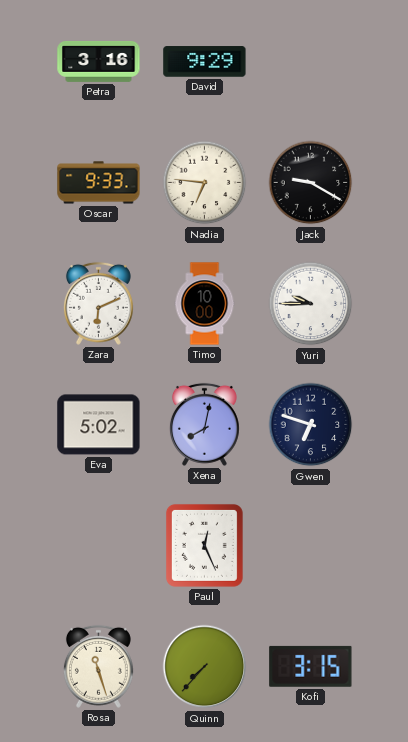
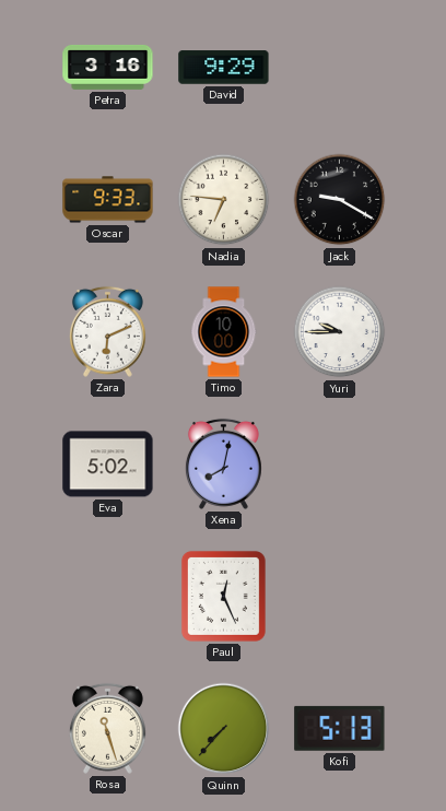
Gwen: 6:48 -> none (311, 425)
Kofi: 3:15 -> 5:13 (340, 728)
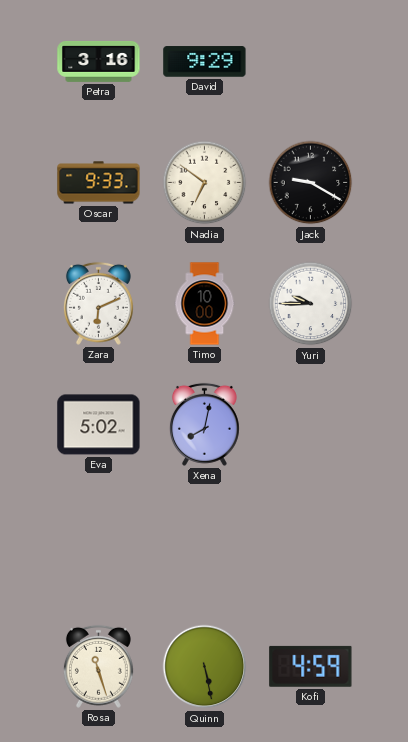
Nadia: 6:46 -> 6:51 (205, 183)
Paul: 12:26 -> none (223, 596)
Quinn: 7:37 -> 5:28 (205, 667)
Kofi: 5:13 -> 4:59 (311, 666)
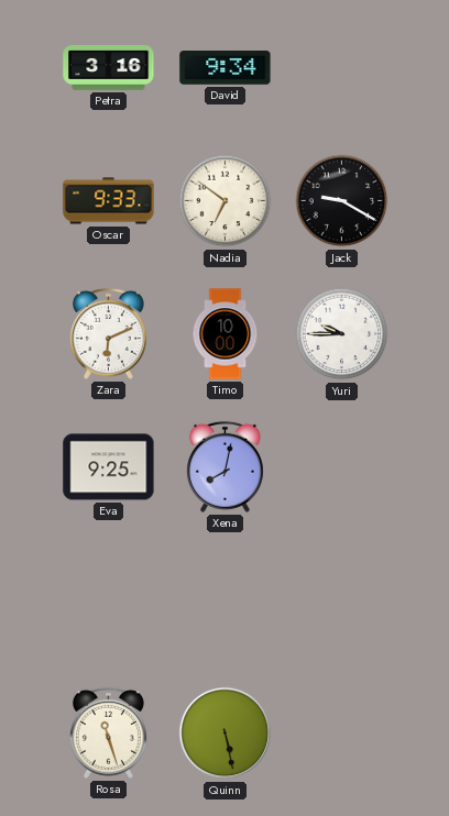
David: 9:29 -> 9:34 (226, 68)
Eva: 5:02 -> 9:25 (109, 467)
Kofi: 4:59 -> none (311, 666)
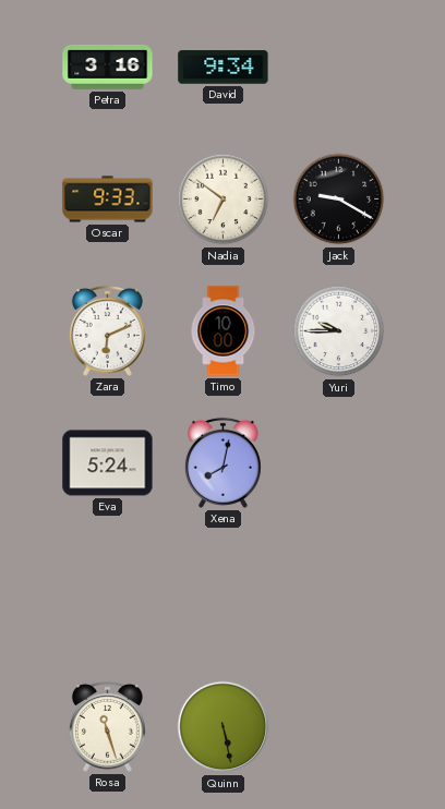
Eva: 9:25 -> 5:24 (108, 463)
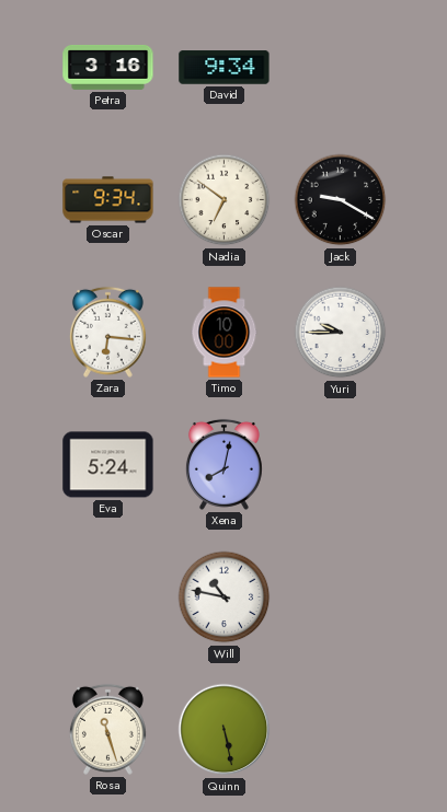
Oscar: 9:33 -> 9:34 (108, 200)
Zara: 6:11 -> 6:16 (107, 332)
Will: none -> 10:47 (225, 598)
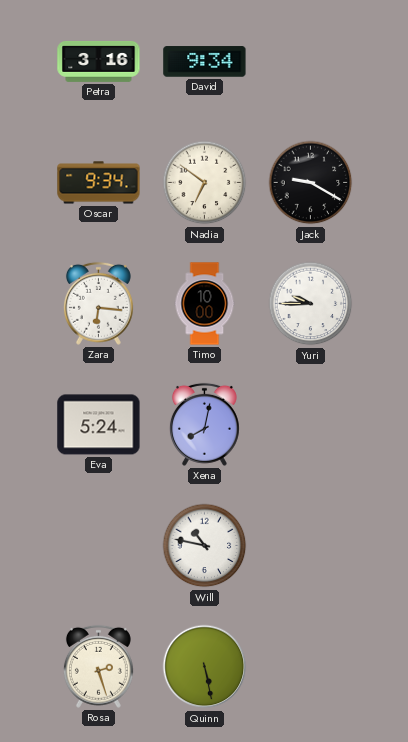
Rosa: 11:27 -> 2:27 (98, 666)
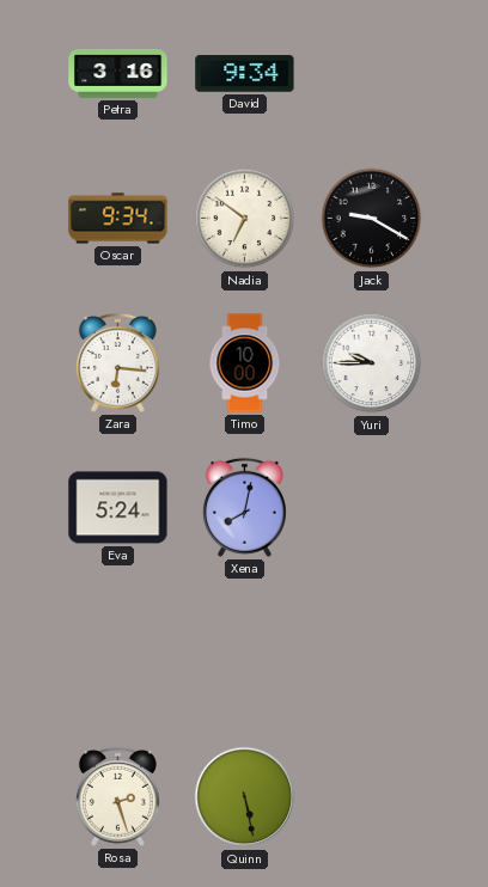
Will: 10:47 -> none (205, 546)
